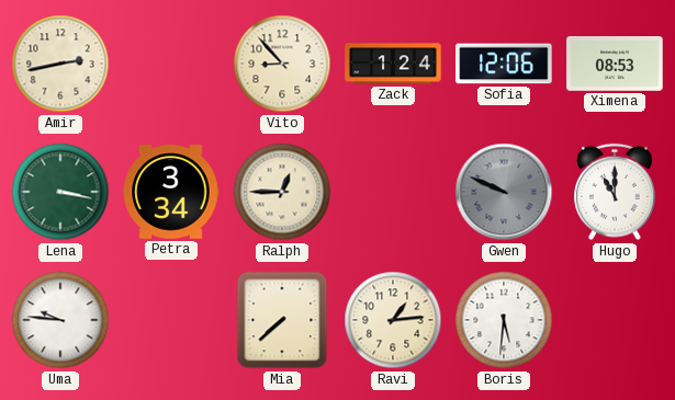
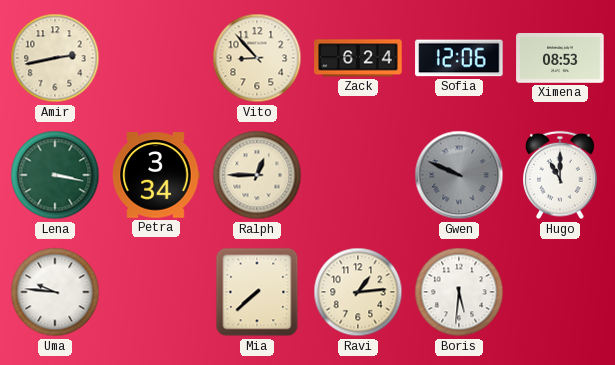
Zack: 1:24 -> 6:24 (358, 58)
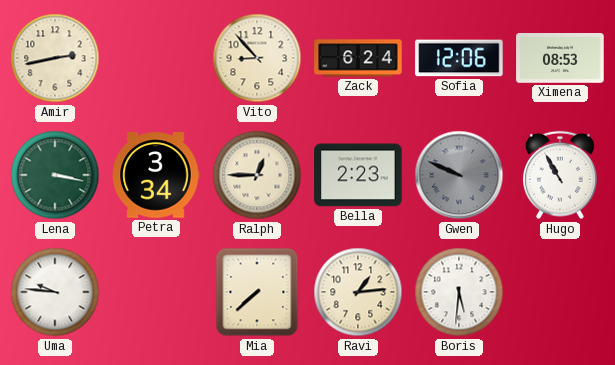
Bella: none -> 2:23 (358, 175)
Hugo: 11:00 -> 10:55 (560, 175)
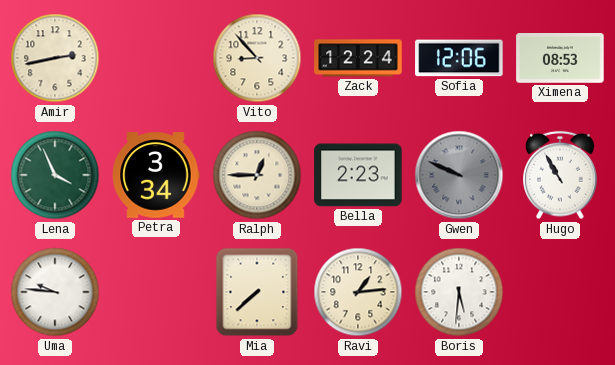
Zack: 6:24 -> 12:24 (358, 58)
Lena: 3:17 -> 3:56 (55, 175)
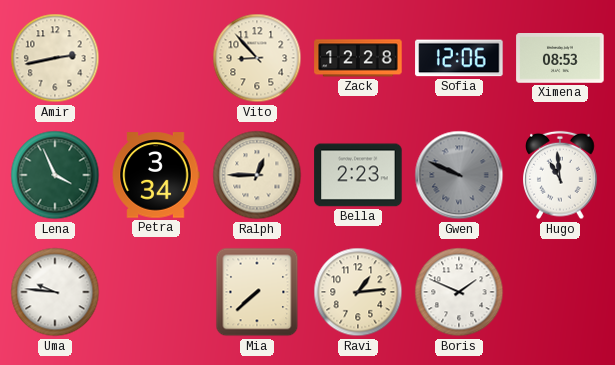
Zack: 12:24 -> 12:28 (358, 58)
Hugo: 10:55 -> 10:59 (560, 175)
Boris: 5:31 -> 1:49 (459, 292)
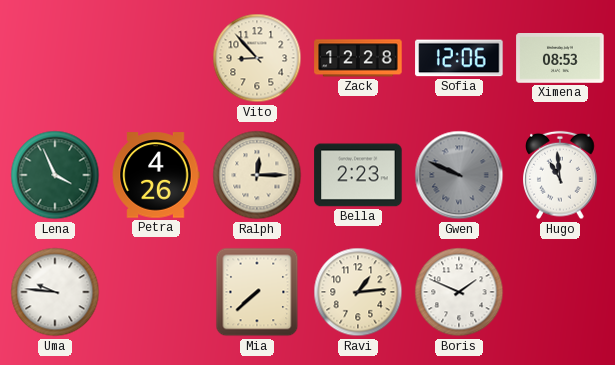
Amir: 2:43 -> none (55, 58)
Petra: 3:34 -> 4:26 (156, 175)
Ralph: 12:45 -> 12:15 (257, 175)
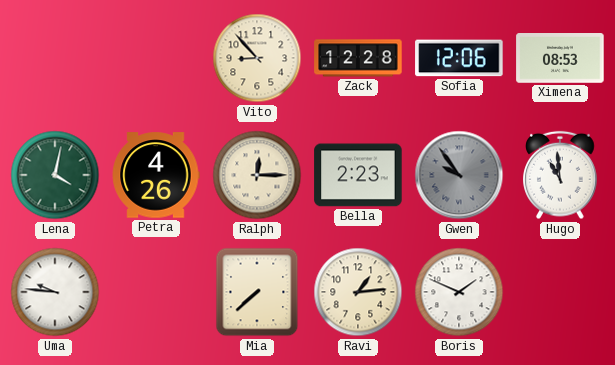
Lena: 3:56 -> 4:02 (55, 175)
Gwen: 9:49 -> 9:54 (459, 175)
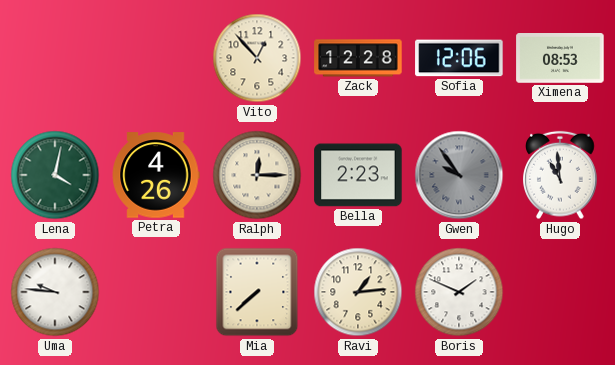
Vito: 8:53 -> 12:53 (257, 58)
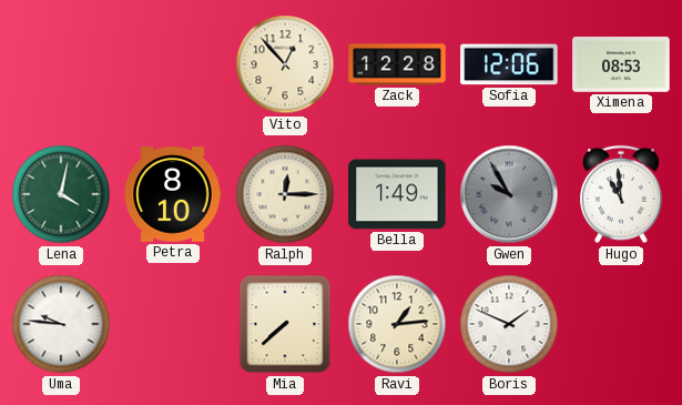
Petra: 4:26 -> 8:10 (173, 194)
Bella: 2:23 -> 1:49 (397, 194)
Gwen: 9:54 -> 9:55 (509, 194)
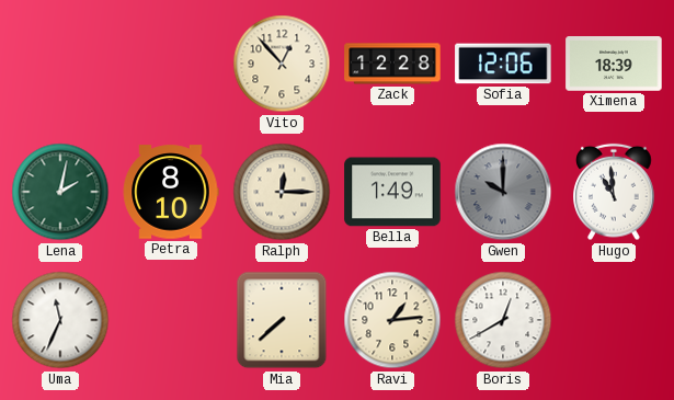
Ximena: 08:53 -> 18:39 (614, 65)
Lena: 4:02 -> 2:02 (60, 192)
Gwen: 9:55 -> 10:00 (503, 192)
Uma: 9:46 -> 11:34 (60, 320)
Boris: 1:49 -> 12:40 (503, 320)
